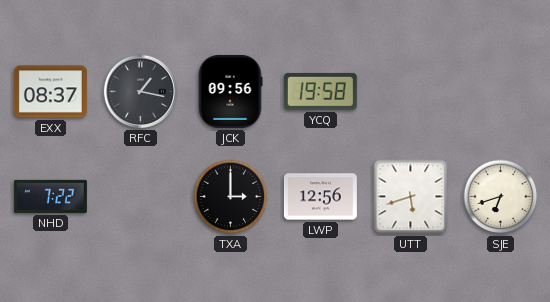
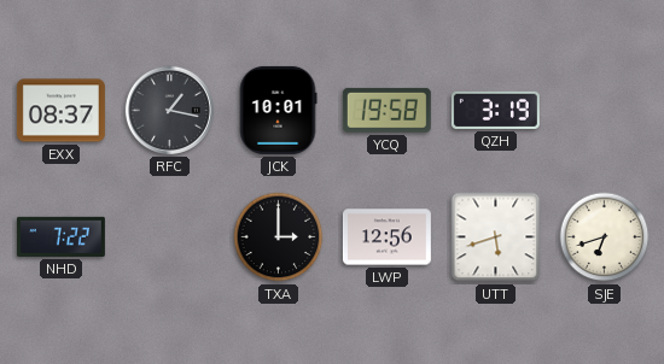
JCK: 09:56 -> 10:01 (278, 110)
QZH: none -> 3:19 (495, 110)
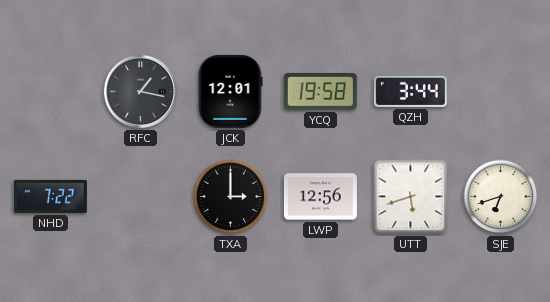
EXX: 08:37 -> none (60, 111)
JCK: 10:01 -> 12:01 (230, 91)
QZH: 3:19 -> 3:44 (410, 91)
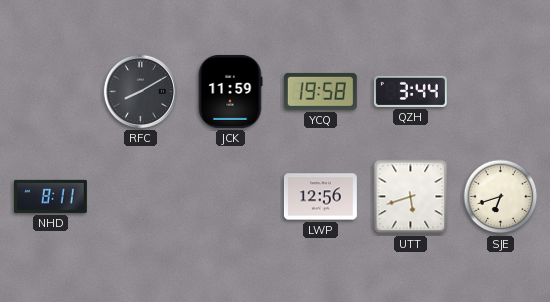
RFC: 1:17 -> 8:10 (140, 91)
JCK: 12:01 -> 11:59 (230, 91)
NHD: 7:22 -> 8:11 (50, 196)
TXA: 3:00 -> none (231, 197)
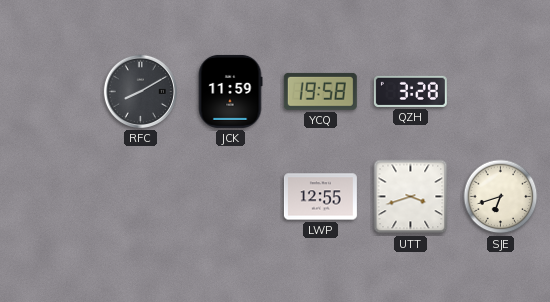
QZH: 3:44 -> 3:28 (410, 91)
NHD: 8:11 -> none (50, 196)
LWP: 12:56 -> 12:55 (320, 197)
UTT: 5:42 -> 3:42 (411, 197)
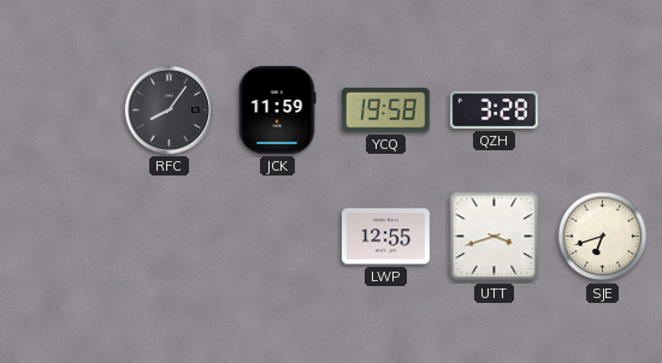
RFC: 8:10 -> 8:06 (169, 109)
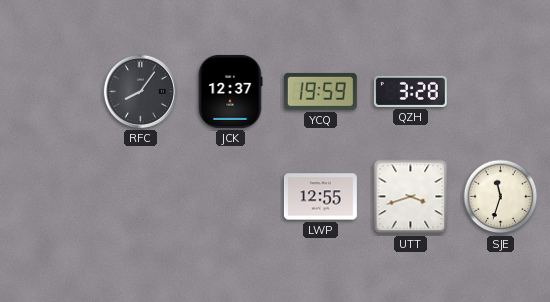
JCK: 11:59 -> 12:37 (230, 91)
YCQ: 19:58 -> 19:59 (320, 91)
SJE: 6:42 -> 11:33 (501, 197)
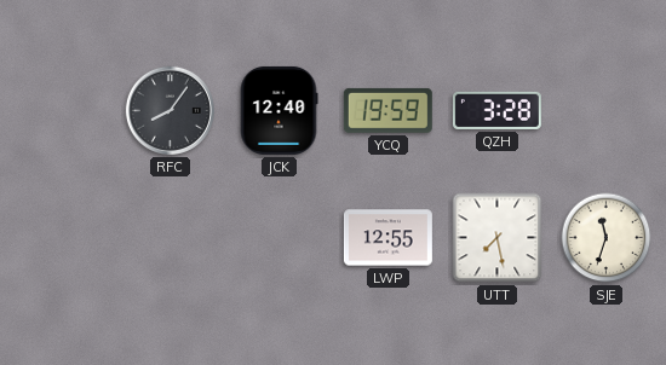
JCK: 12:37 -> 12:40 (279, 110)
UTT: 3:42 -> 7:28 (498, 238)
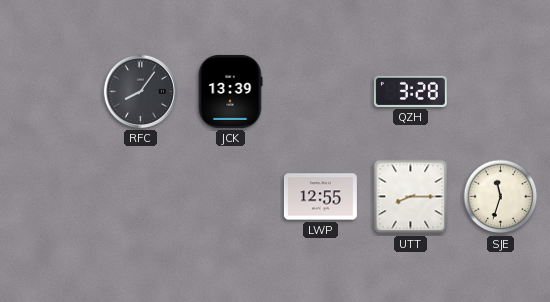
JCK: 12:40 -> 13:39 (230, 91)
YCQ: 19:59 -> none (387, 110)
UTT: 7:28 -> 8:15 (411, 197)
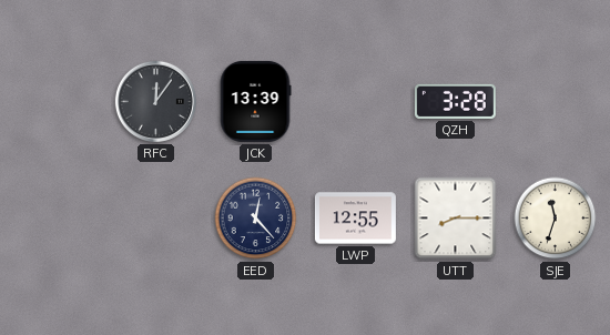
RFC: 8:06 -> 12:06 (155, 101)
EED: none -> 12:23 (256, 219)
